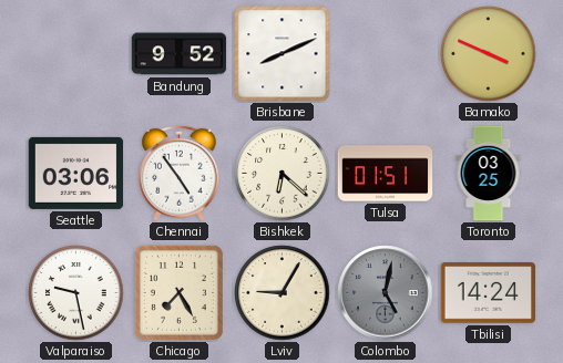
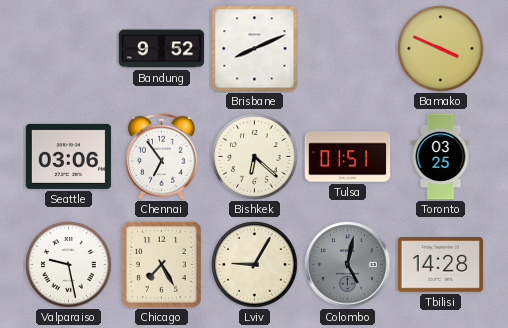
Chennai: 4:54 -> 6:54 (162, 156)
Tbilisi: 14:24 -> 14:28 (441, 265)
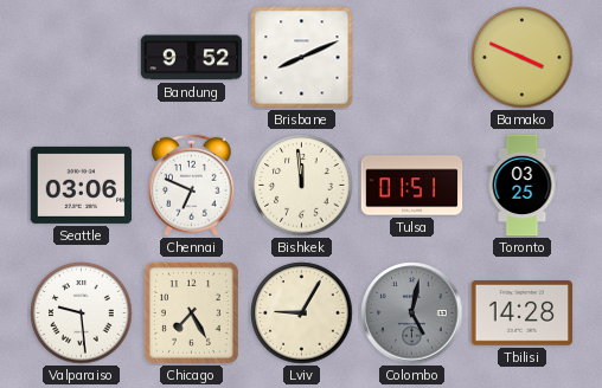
Chennai: 6:54 -> 6:49 (192, 185)
Bishkek: 6:22 -> 11:59 (302, 186)
Valparaiso: 9:28 -> 9:29 (82, 313)
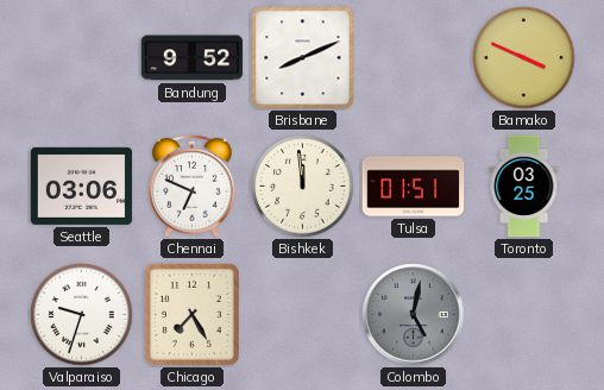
Valparaiso: 9:29 -> 9:33 (82, 315)
Lviv: 9:05 -> none (302, 313)
Tbilisi: 14:28 -> none (523, 313)
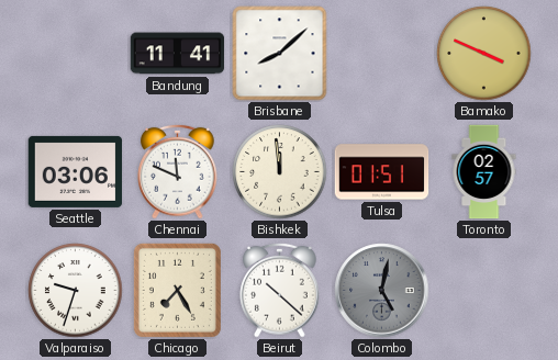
Bandung: 9:52 -> 11:41 (178, 54)
Brisbane: 8:11 -> 8:08 (280, 54)
Chennai: 6:49 -> 11:49 (178, 171)
Toronto: 03:25 -> 02:57 (484, 172)
Beirut: none -> 10:22 (280, 290)
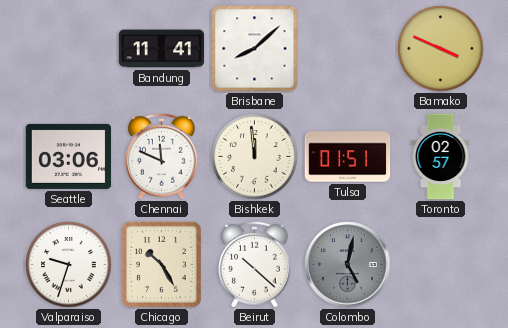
Chicago: 7:25 -> 10:25 (161, 264)
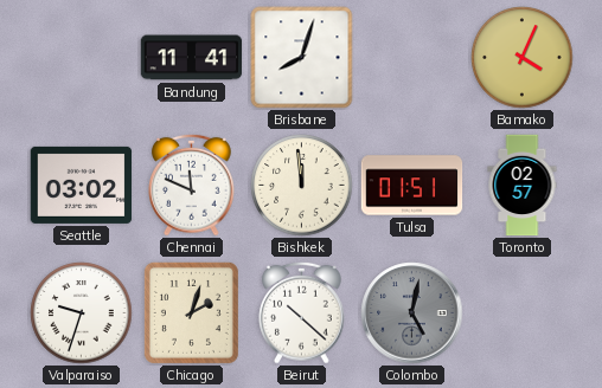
Brisbane: 8:08 -> 8:03 (302, 58)
Bamako: 3:49 -> 4:04 (523, 58)
Seattle: 03:06 -> 03:02 (82, 185)
Chicago: 10:25 -> 2:03 (191, 312)
